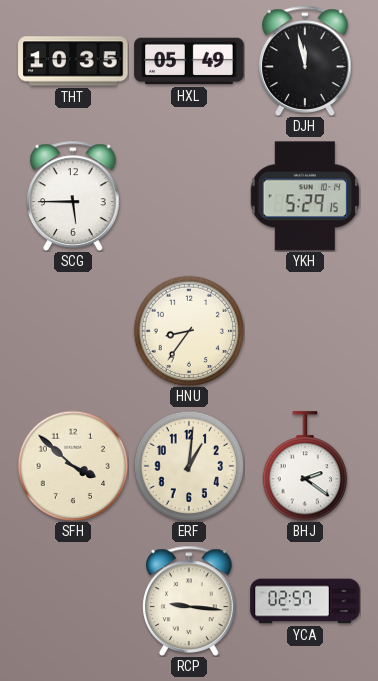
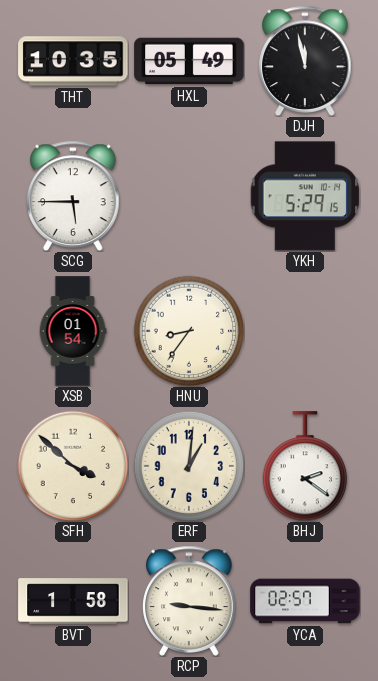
XSB: none -> 01:54 (73, 331)
BVT: none -> 1:58 (73, 601)
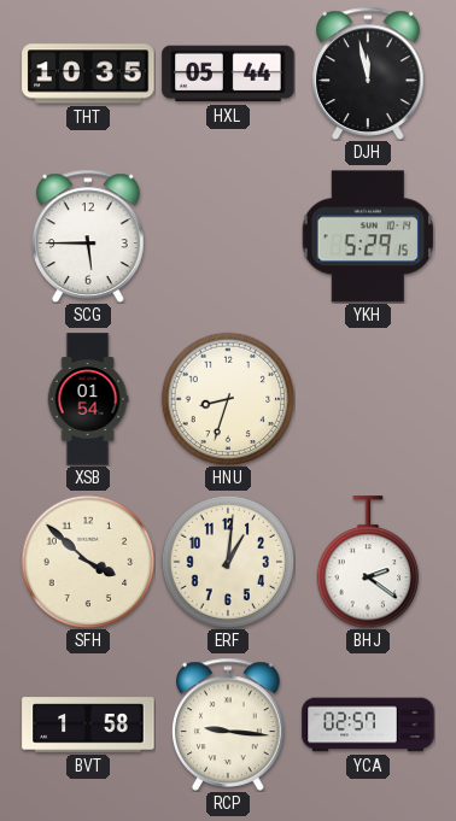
HXL: 05:49 -> 05:44 (228, 74)
HNU: 8:36 -> 8:33 (228, 399)
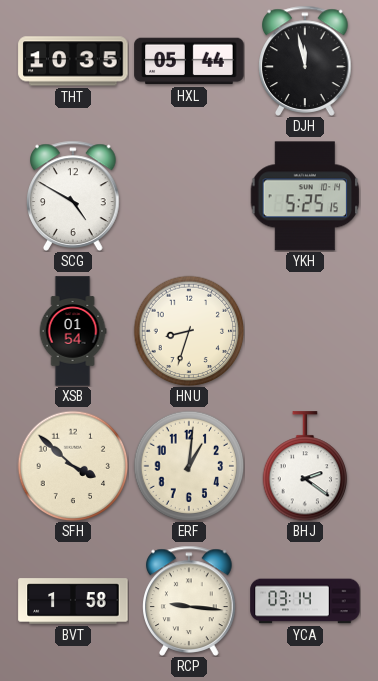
SCG: 5:45 -> 4:50 (73, 196)
YKH: 5:29 -> 5:25 (305, 196)
YCA: 02:57 -> 03:14 (305, 601)
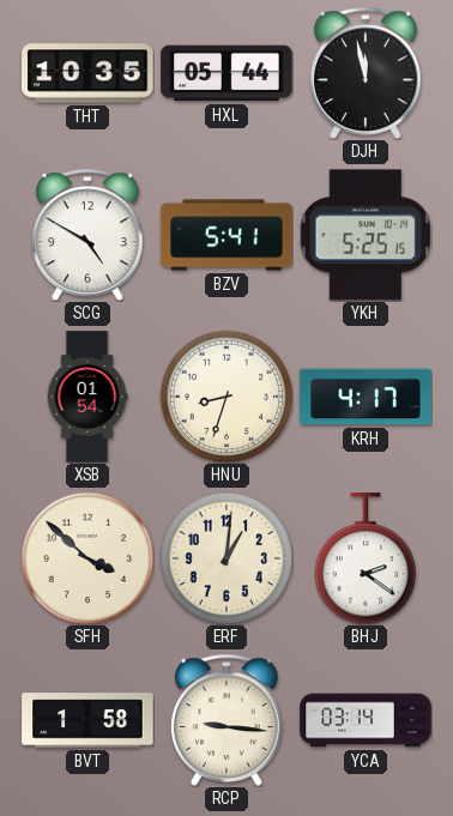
BZV: none -> 5:41 (226, 235)
KRH: none -> 4:17 (366, 397)
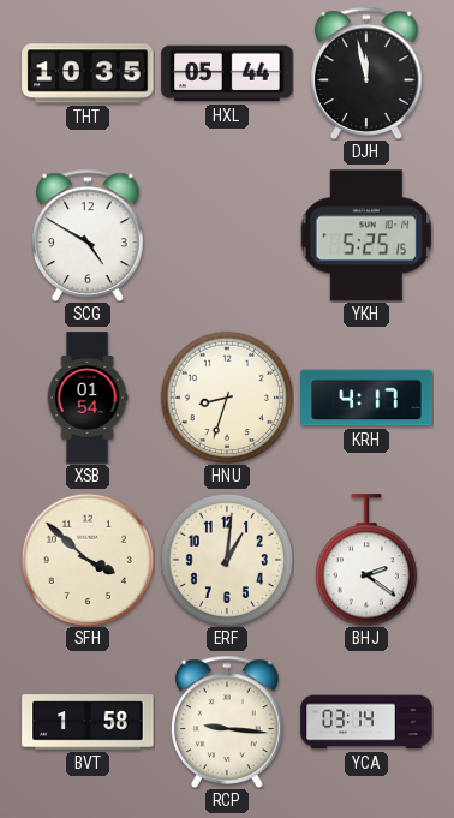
BZV: 5:41 -> none (226, 235)
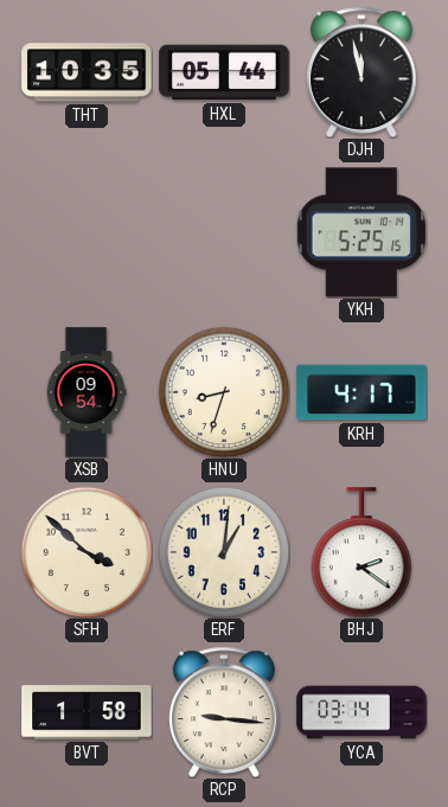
SCG: 4:50 -> none (88, 235)
XSB: 01:54 -> 09:54 (87, 392)
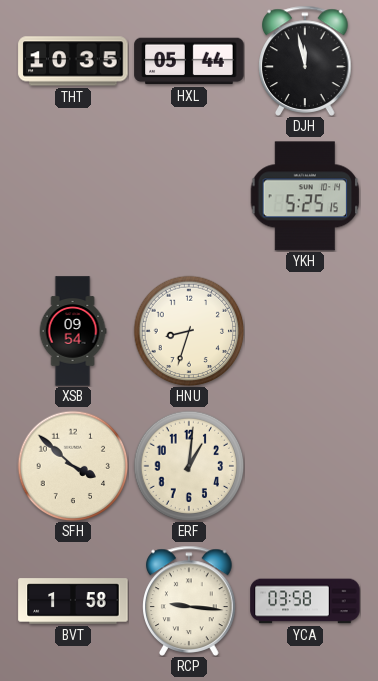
KRH: 4:17 -> none (361, 392)
BHJ: 2:21 -> none (361, 552)
YCA: 03:14 -> 03:58 (305, 601)
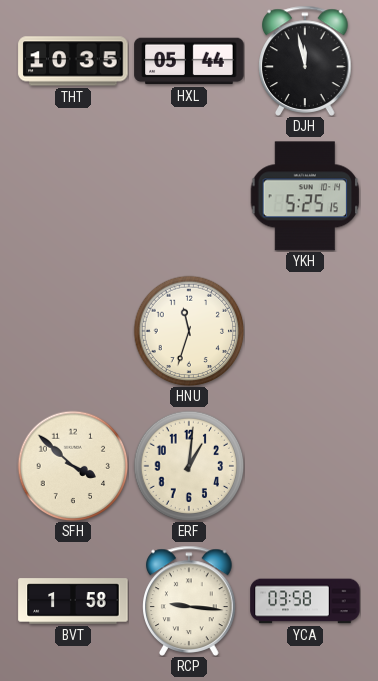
XSB: 09:54 -> none (73, 331)
HNU: 8:33 -> 11:33 (189, 331)
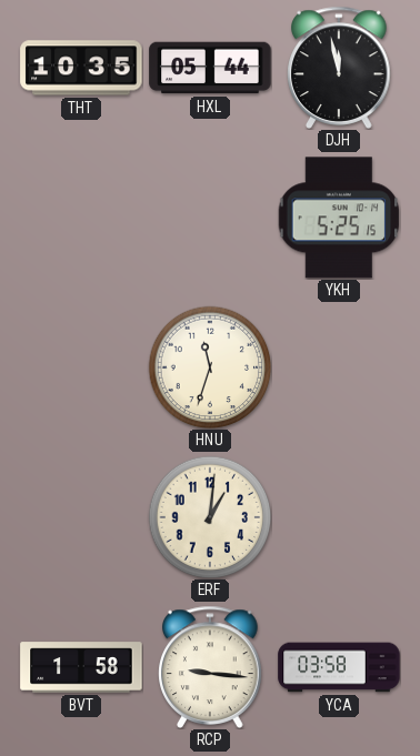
SFH: 3:52 -> none (73, 466)
